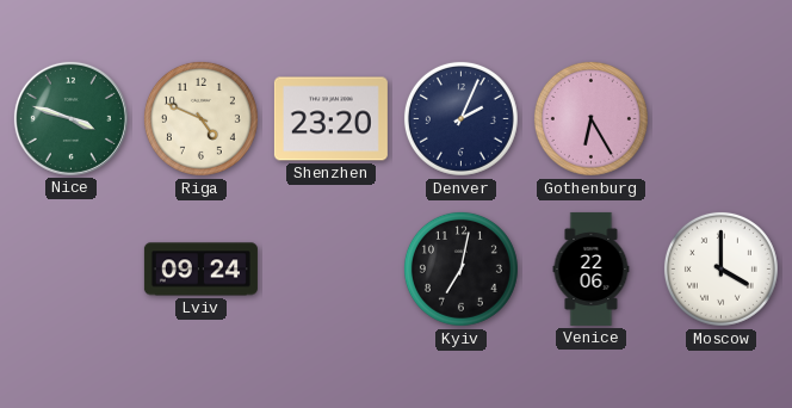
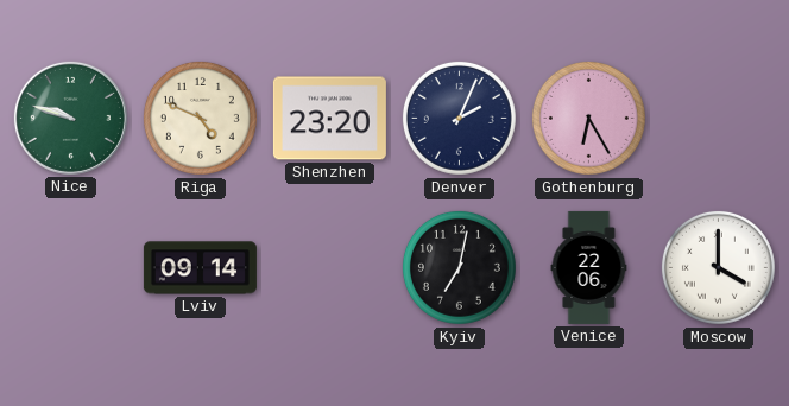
Nice: 3:48 -> 9:48 (70, 118)
Lviv: 09:24 -> 09:14 (200, 268)
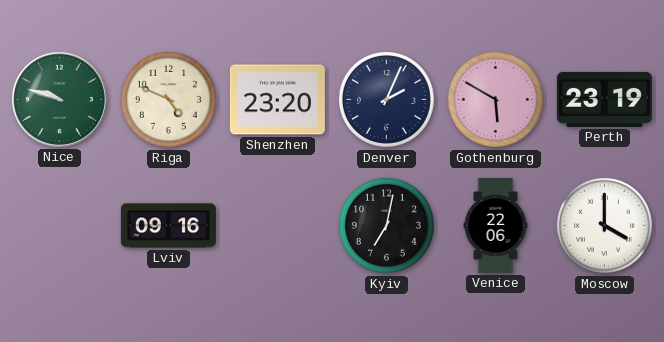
Gothenburg: 6:25 -> 5:50 (495, 99)
Perth: none -> 23:19 (604, 99)
Lviv: 09:14 -> 09:16 (168, 226)
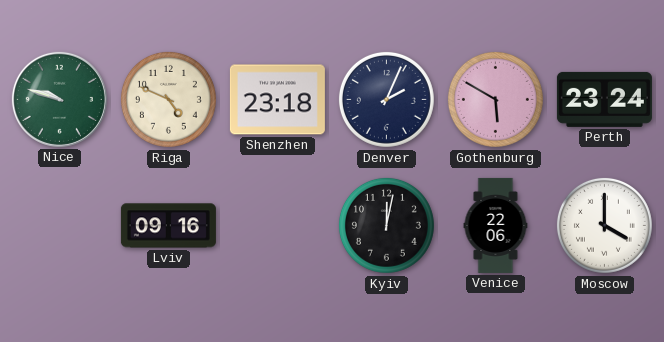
Shenzhen: 23:20 -> 23:18 (277, 100)
Perth: 23:19 -> 23:24 (604, 99)
Kyiv: 7:02 -> 12:02 (386, 225)
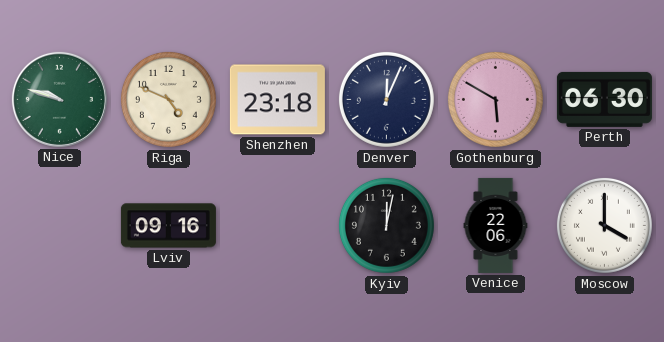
Denver: 2:04 -> 12:04 (386, 99)
Perth: 23:24 -> 06:30 (604, 99)
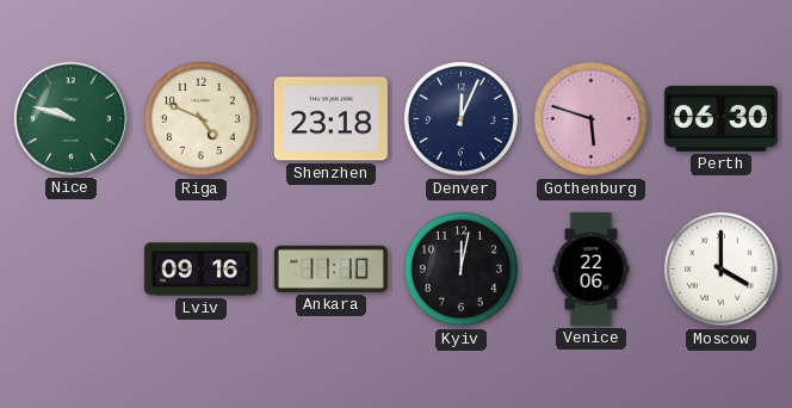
Gothenburg: 5:50 -> 5:48 (590, 118)
Ankara: none -> 11:10 (330, 268)
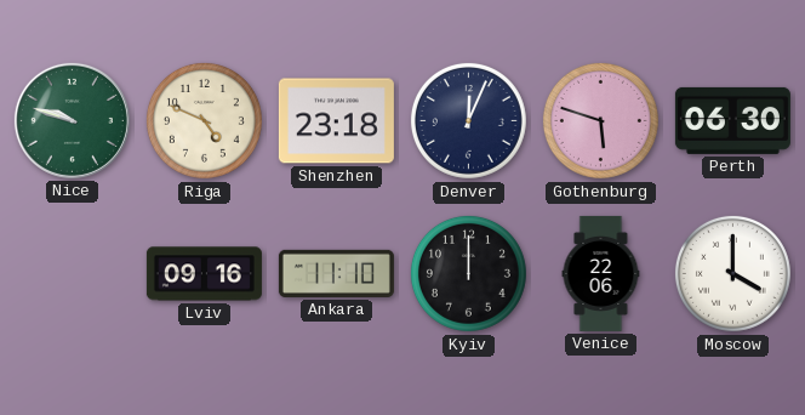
Kyiv: 12:02 -> 12:00 (468, 273)
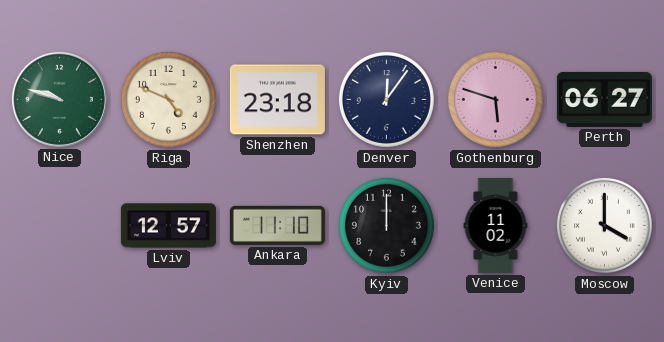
Denver: 12:04 -> 12:06 (386, 99)
Perth: 06:30 -> 06:27 (604, 99)
Lviv: 09:16 -> 12:57 (168, 226)
Venice: 22:06 -> 11:02 (496, 225)
